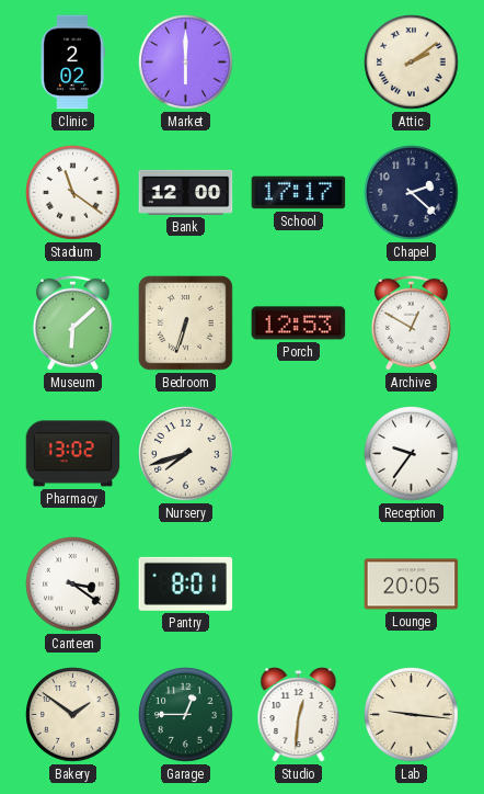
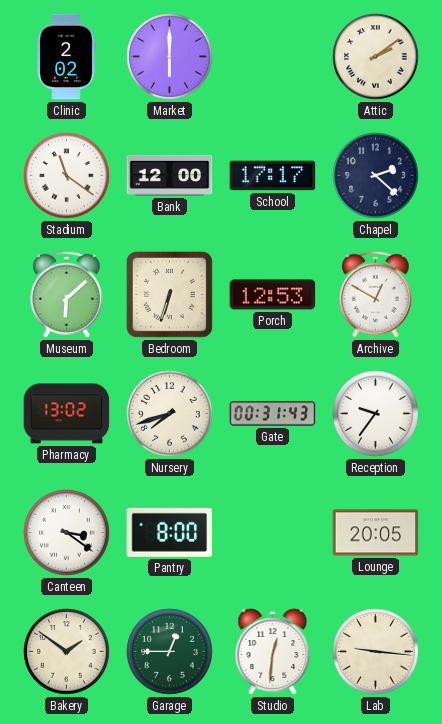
Gate: none -> 00:31 (273, 414)
Pantry: 8:01 -> 8:00 (170, 532)
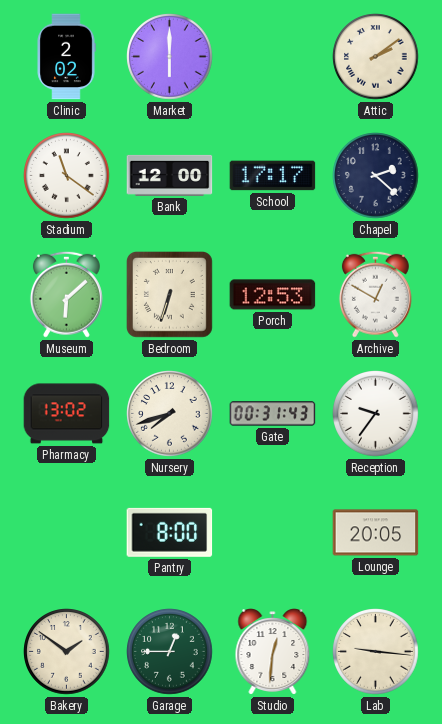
Canteen: 3:21 -> none (67, 533)
